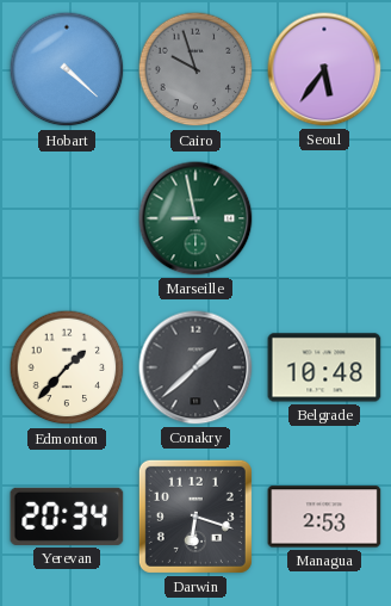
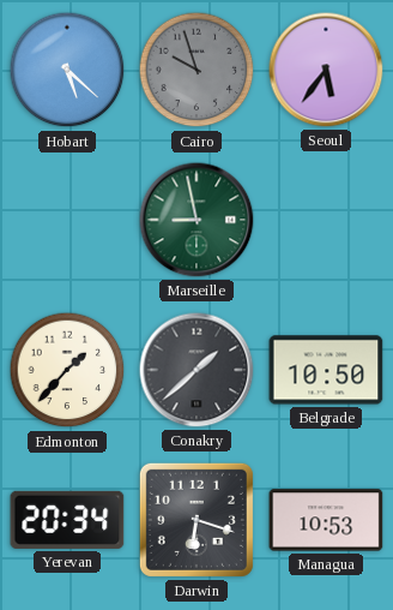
Hobart: 4:22 -> 5:22 (67, 70)
Belgrade: 10:48 -> 10:50 (326, 370)
Managua: 2:53 -> 10:53 (326, 520)
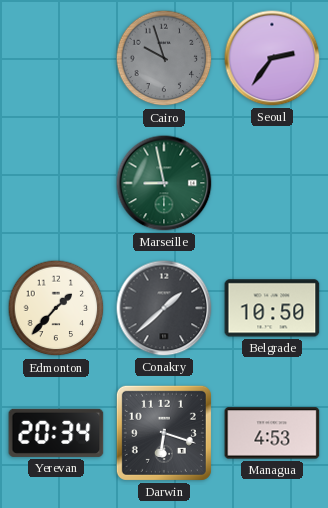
Hobart: 5:22 -> none (67, 70)
Seoul: 5:36 -> 2:36 (272, 58)
Managua: 10:53 -> 4:53 (272, 433)
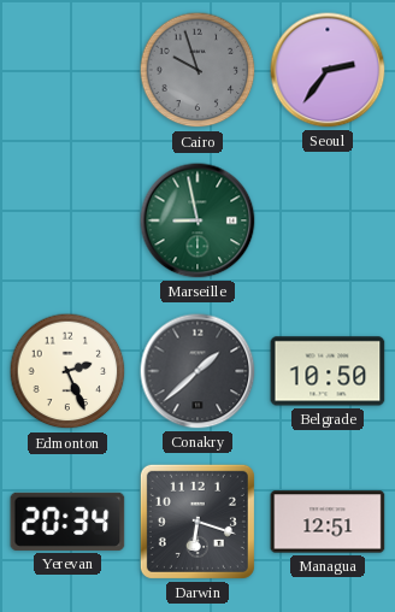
Edmonton: 1:37 -> 2:26 (67, 371)
Managua: 4:53 -> 12:51 (328, 522)
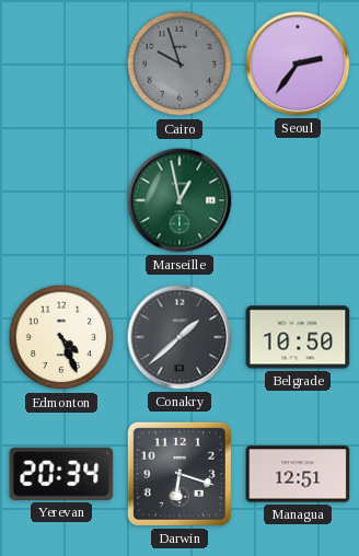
Marseille: 8:58 -> 12:58 (179, 200)
Edmonton: 2:26 -> 4:26 (61, 337)
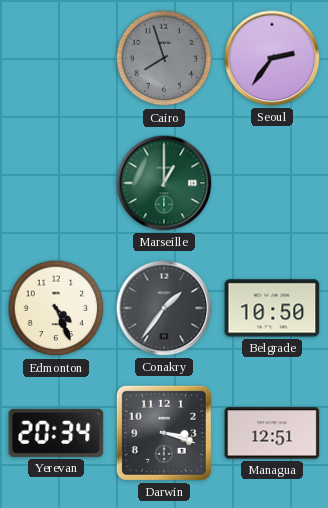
Cairo: 9:57 -> 7:57 (164, 58)
Marseille: 12:58 -> 1:00 (164, 183)
Conakry: 1:38 -> 1:36 (164, 308)
Darwin: 6:18 -> 3:18 (164, 433)
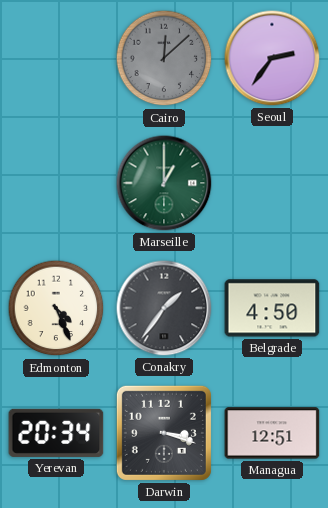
Cairo: 7:57 -> 12:08 (164, 58)
Belgrade: 10:50 -> 4:50 (272, 308)
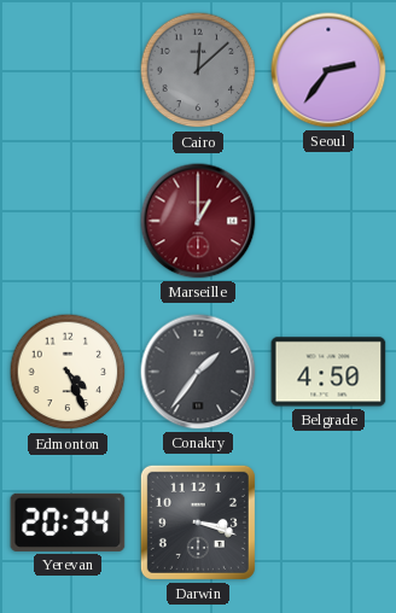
Marseille dial: green -> burgundy (198, 221)
Managua: 12:51 -> none (272, 433)
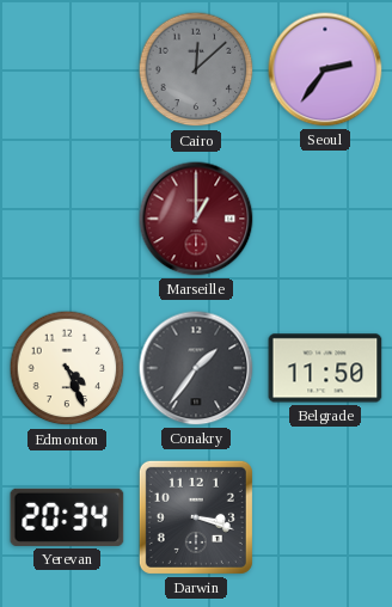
Belgrade: 4:50 -> 11:50 (325, 368)
